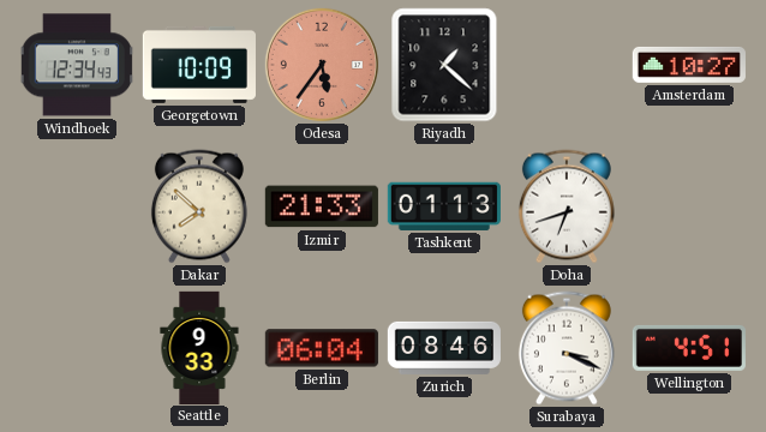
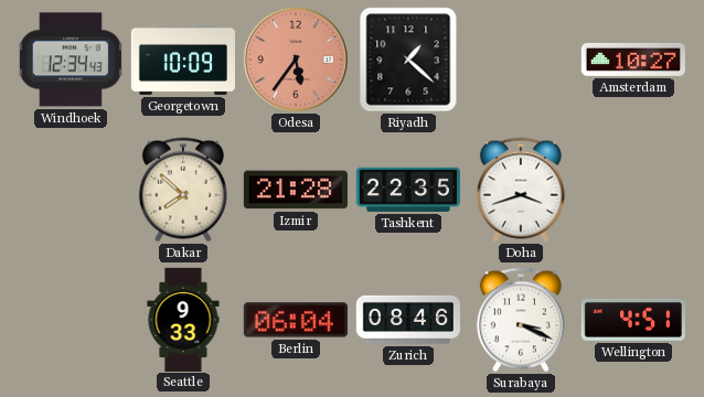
Izmir: 21:33 -> 21:28 (296, 190)
Tashkent: 01:13 -> 22:35 (408, 190)
Doha: 6:42 -> 3:42 (521, 190)
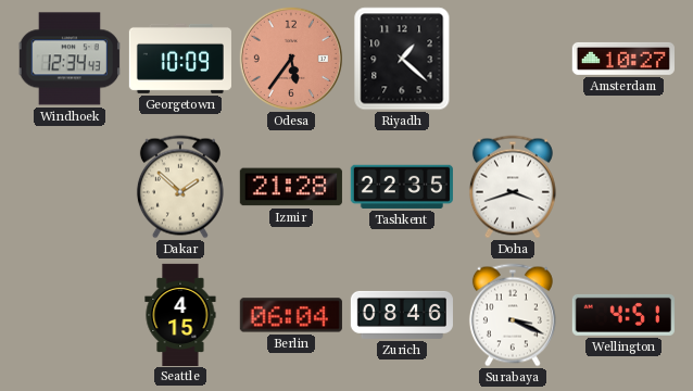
Dakar: 7:52 -> 1:52 (180, 187)
Seattle: 9:33 -> 4:15 (180, 314)
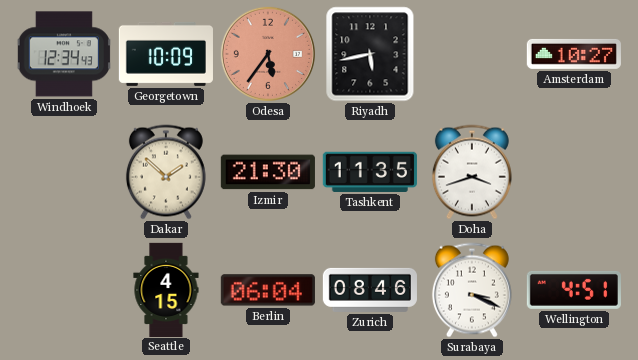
Riyadh: 1:22 -> 5:43 (370, 54)
Izmir: 21:28 -> 21:30 (268, 172)
Tashkent: 22:35 -> 11:35 (370, 172)
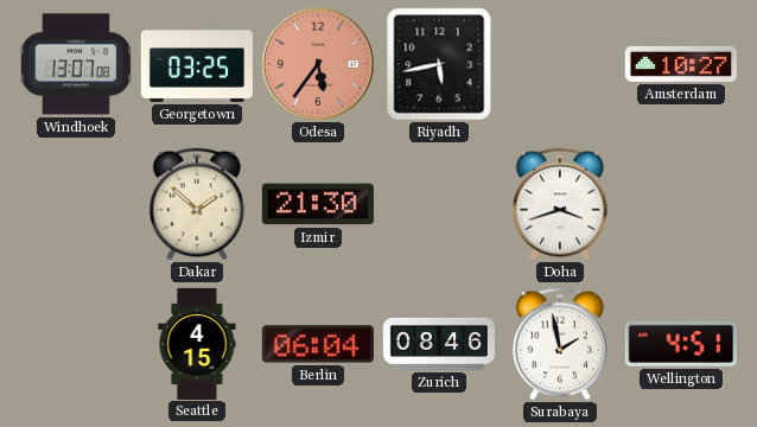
Windhoek: 12:34 -> 13:07 (76, 64)
Georgetown: 10:09 -> 03:25 (197, 64)
Tashkent: 11:35 -> none (370, 172)
Surabaya: 3:19 -> 1:58 (560, 344)
